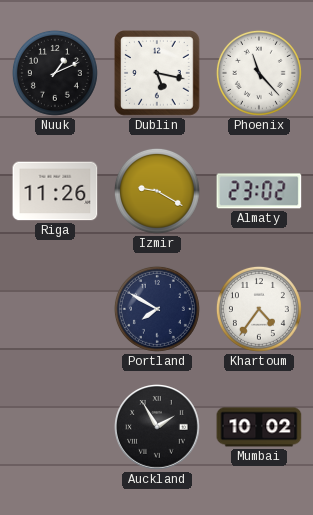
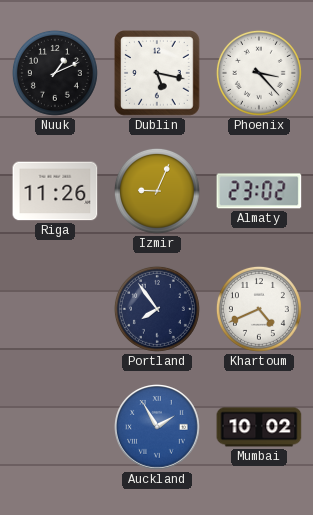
Phoenix: 11:23 -> 3:23 (259, 73)
Izmir: 9:20 -> 9:04 (157, 191)
Portland: 7:50 -> 7:54 (157, 309)
Khartoum: 4:36 -> 4:41 (259, 309)
Auckland dial: black -> blue (158, 428)
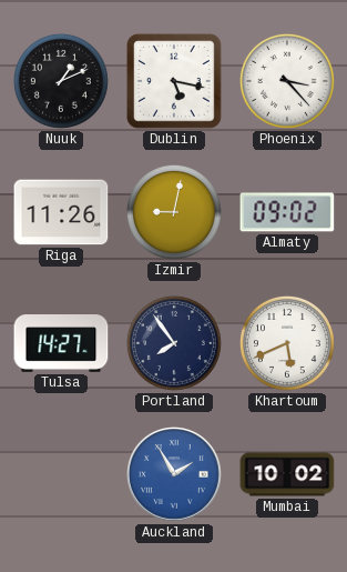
Izmir: 9:04 -> 9:02 (174, 212)
Almaty: 23:02 -> 09:02 (287, 212)
Tulsa: none -> 14:27 (61, 344)
Khartoum: 4:41 -> 5:41 (287, 343)
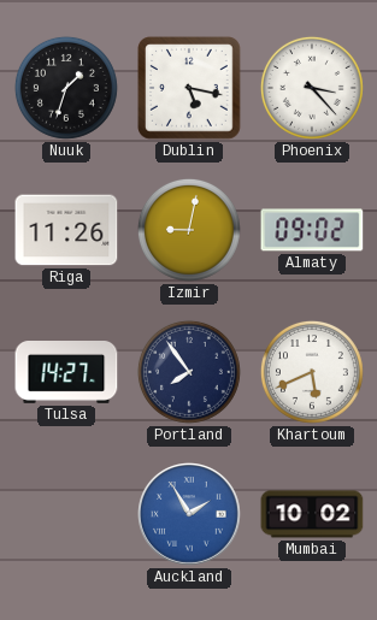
Nuuk: 1:11 -> 1:33 (66, 88)
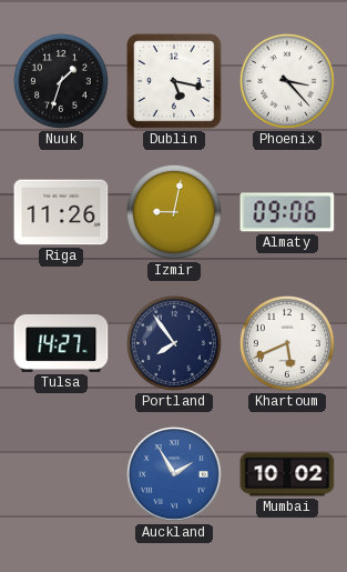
Almaty: 09:02 -> 09:06 (287, 212)
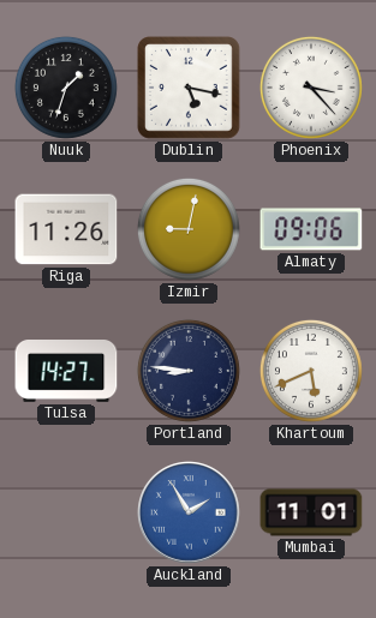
Portland: 7:54 -> 8:46 (189, 371)
Mumbai: 10:02 -> 11:01 (311, 512)
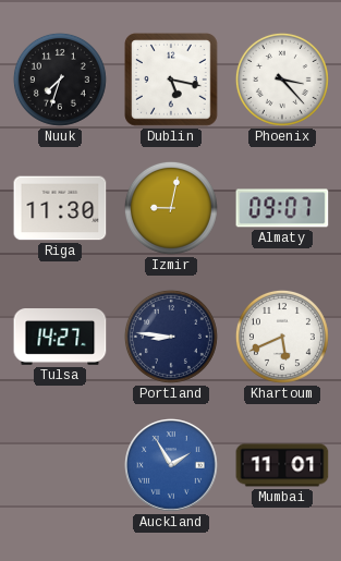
Nuuk: 1:33 -> 7:33 (60, 80)
Riga: 11:26 -> 11:30 (60, 208)
Almaty: 09:06 -> 09:07 (282, 208)
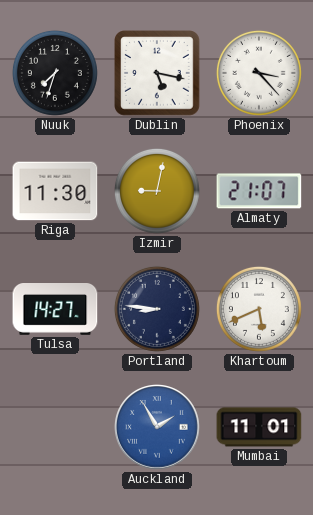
Almaty: 09:07 -> 21:07 (259, 191)
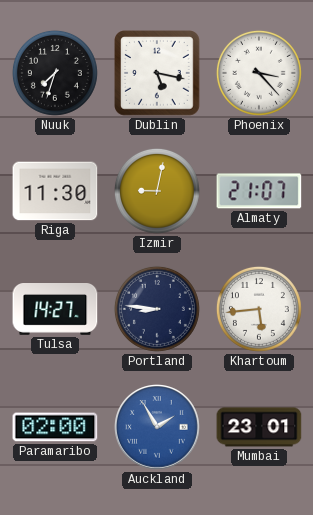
Khartoum: 5:41 -> 5:44 (259, 309)
Paramaribo: none -> 02:00 (55, 427)
Mumbai: 11:01 -> 23:01 (259, 427)
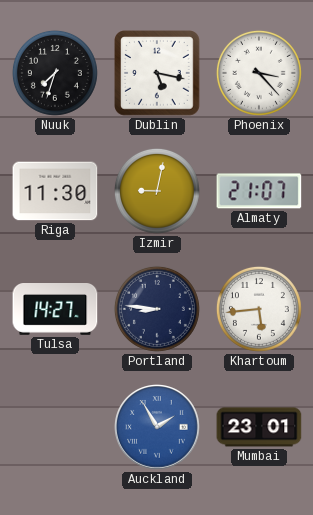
Paramaribo: 02:00 -> none (55, 427)
